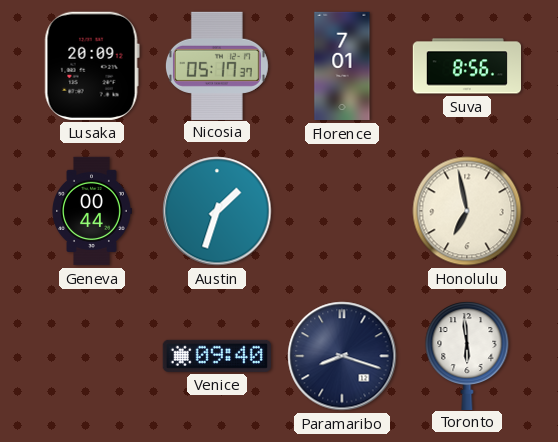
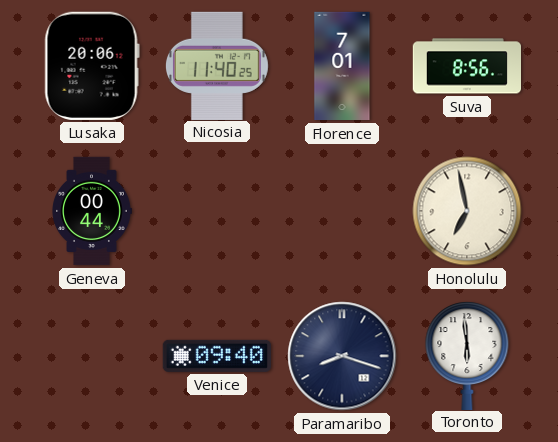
Lusaka: 20:09 -> 20:06 (92, 66)
Nicosia: 05:17 -> 11:40 (217, 65)
Austin: 1:33 -> none (217, 211)
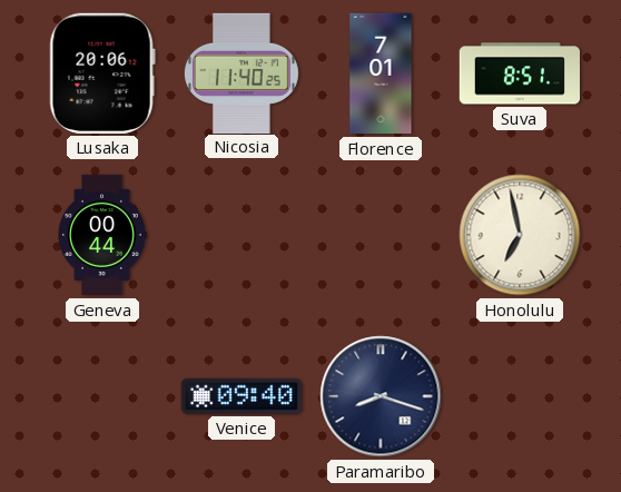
Suva: 8:56 -> 8:51 (519, 73)
Toronto: 5:59 -> none (467, 355)
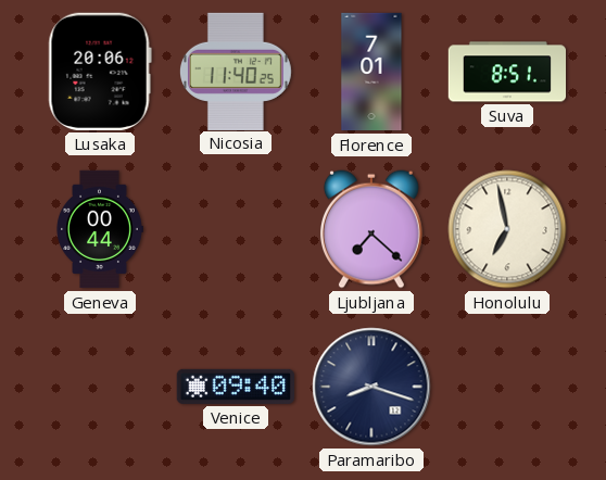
Ljubljana: none -> 7:22 (371, 229)
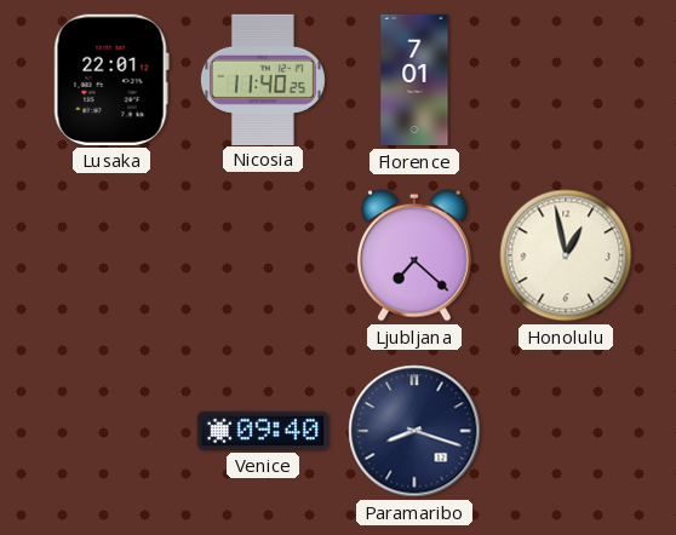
Lusaka: 20:06 -> 22:01 (111, 80)
Suva: 8:51 -> none (506, 72)
Geneva: 00:44 -> none (100, 229)
Honolulu: 6:58 -> 12:58 (566, 255)
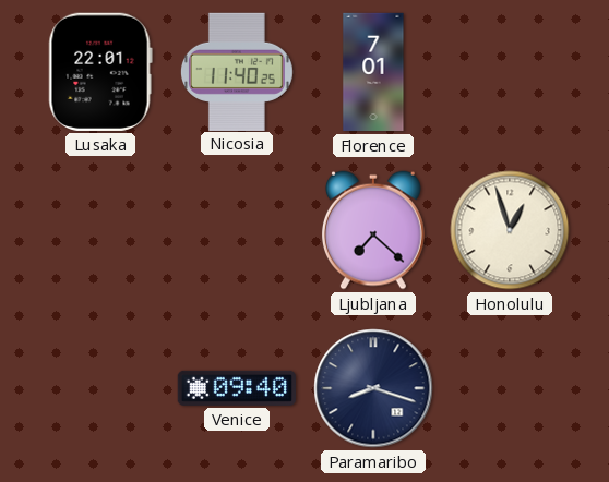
Honolulu: 12:58 -> 12:57 (510, 230)
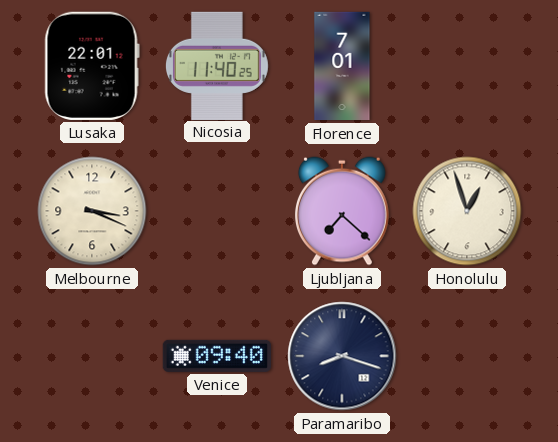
Melbourne: none -> 3:19 (92, 211)
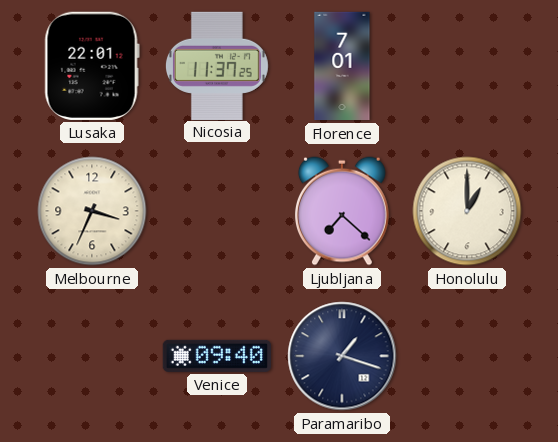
Nicosia: 11:40 -> 11:37 (217, 65)
Melbourne: 3:19 -> 3:34 (92, 211)
Honolulu: 12:57 -> 1:00 (467, 211)
Paramaribo: 8:18 -> 1:18 (342, 356)
